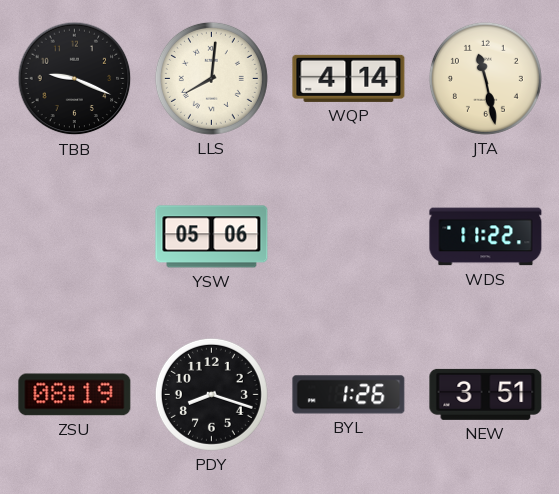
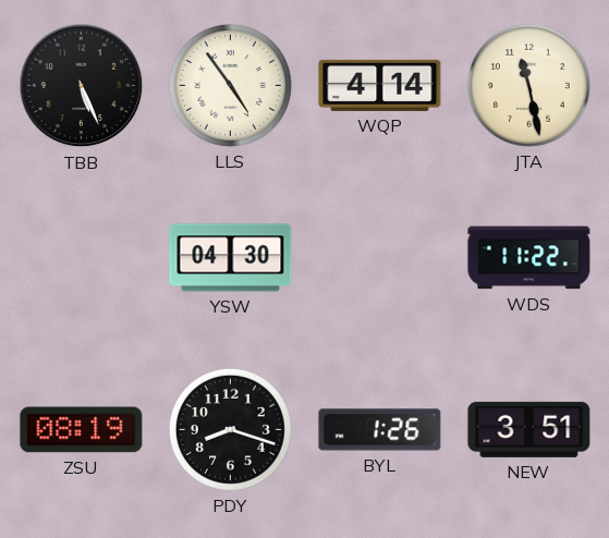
TBB: 9:19 -> 5:26 (82, 86)
LLS: 8:01 -> 4:54 (230, 85)
YSW: 05:06 -> 04:30 (231, 258)
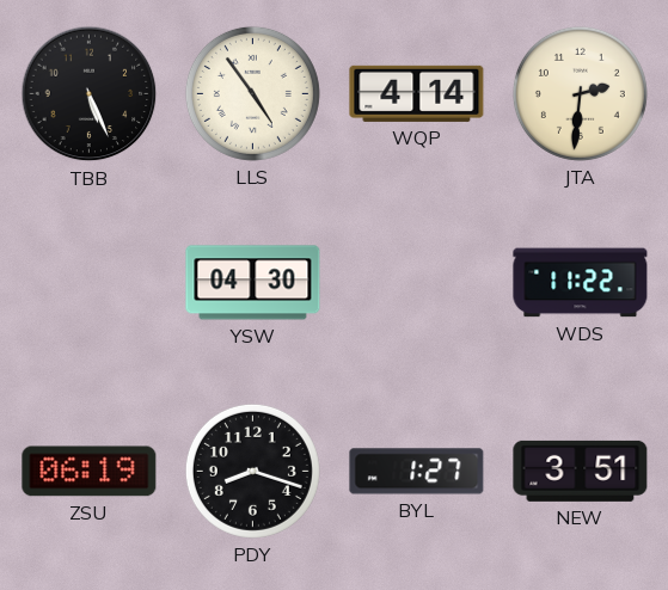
JTA: 11:28 -> 2:31 (580, 93)
ZSU: 08:19 -> 06:19 (90, 472)
BYL: 1:26 -> 1:27 (417, 472)
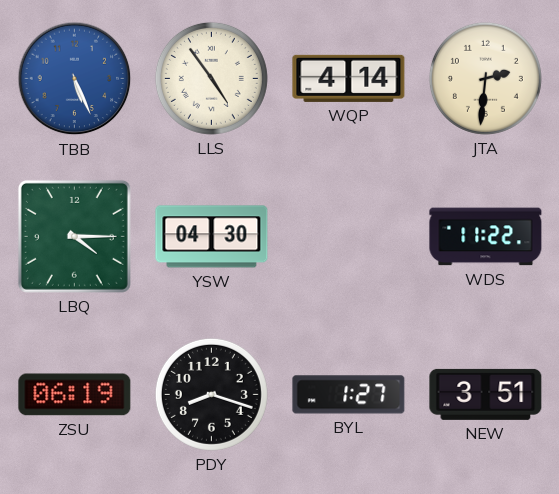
TBB dial: black -> blue (75, 79)
LBQ: none -> 4:15 (74, 236)
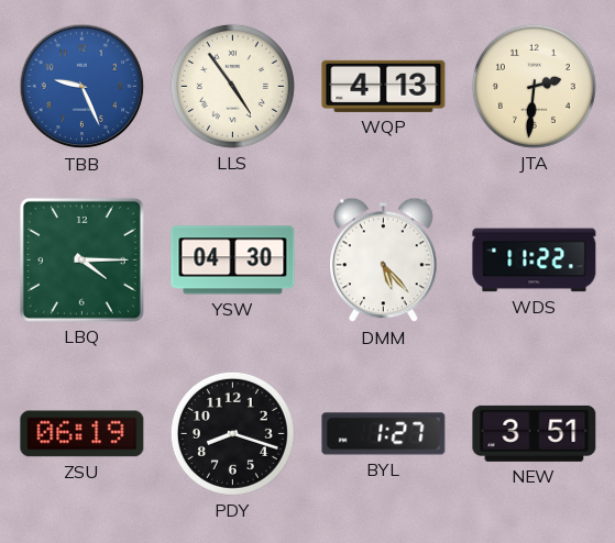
TBB: 5:26 -> 9:26 (83, 87)
WQP: 4:14 -> 4:13 (384, 86)
DMM: none -> 5:23 (384, 261)
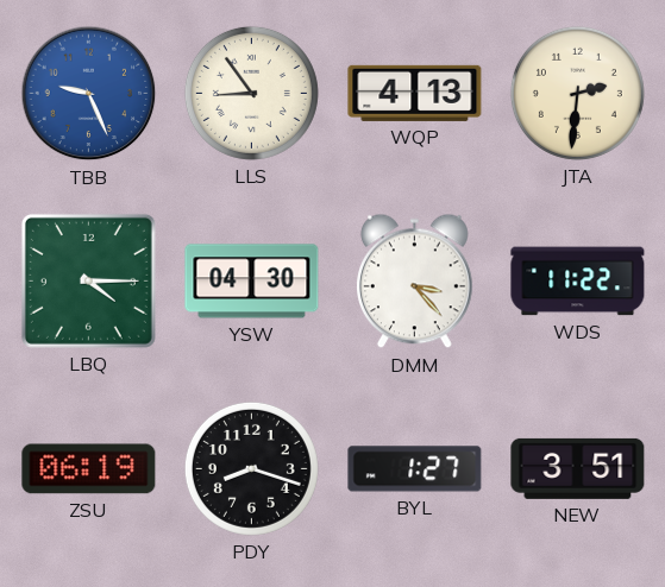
LLS: 4:54 -> 8:54 (251, 93)
DMM: 5:23 -> 3:23 (415, 282)
